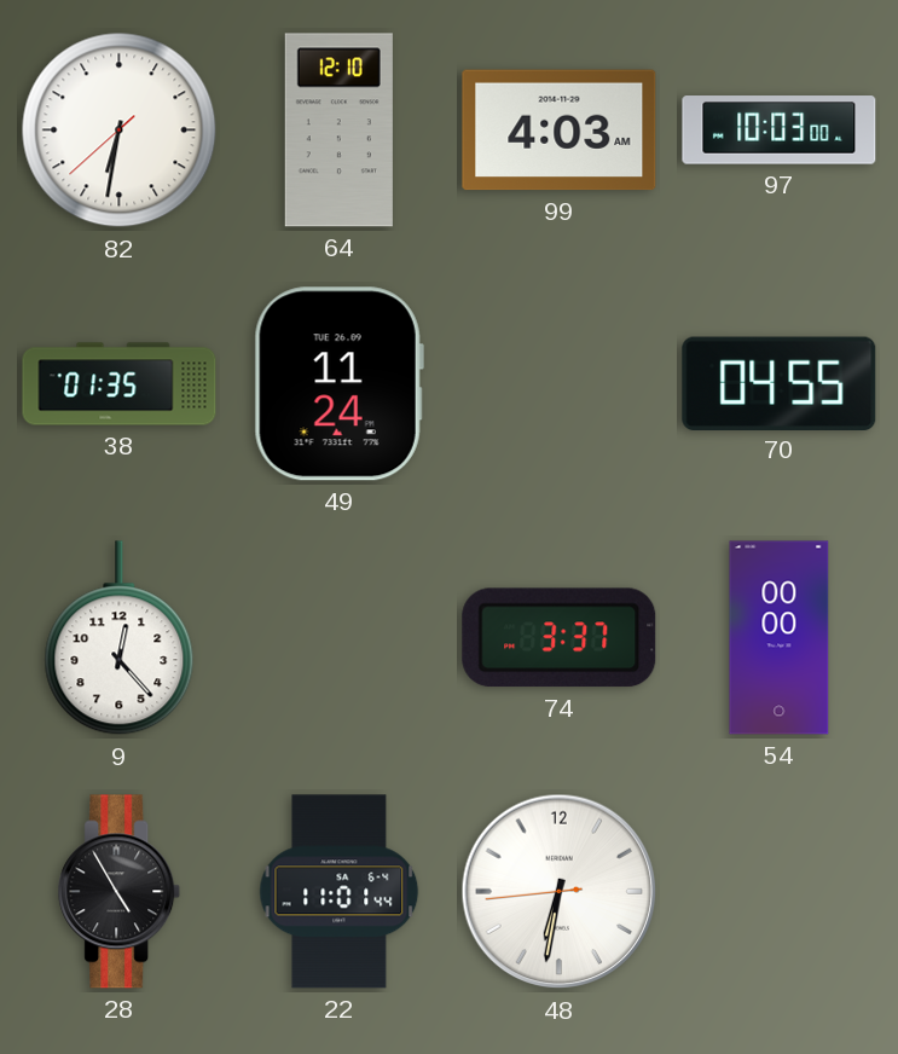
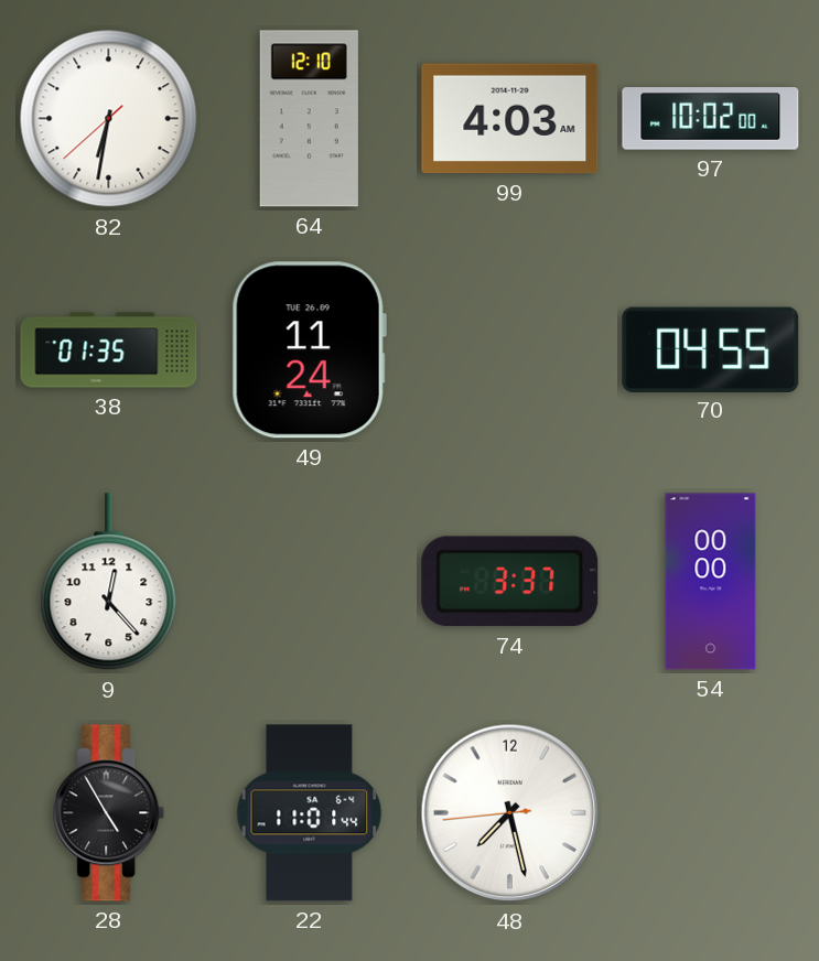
97: 10:03 -> 10:02 (711, 119)
48: 6:31 -> 7:27 (510, 813)
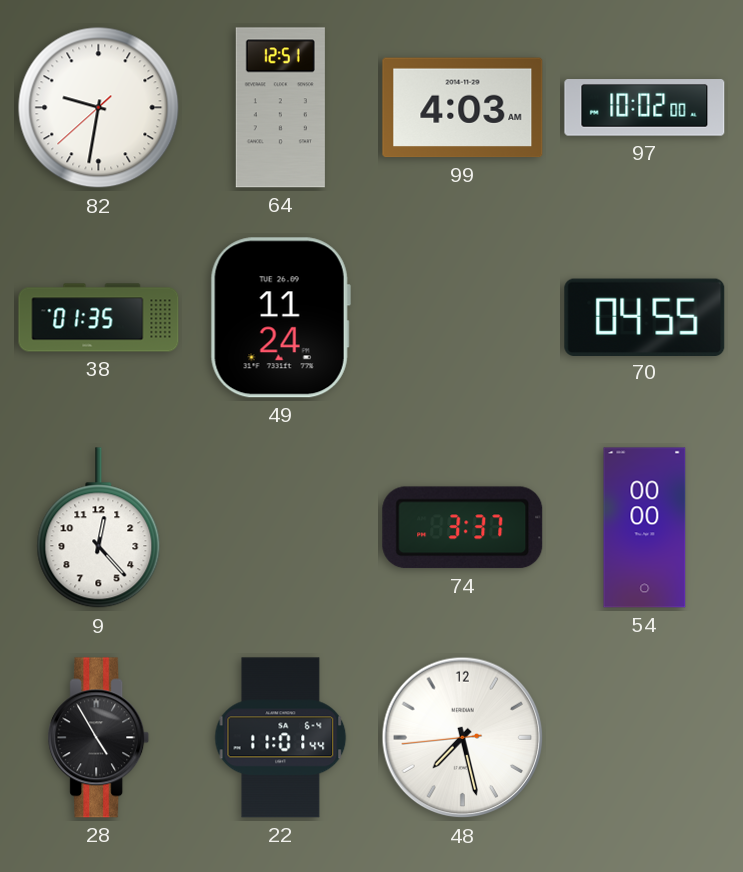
82: 6:31 -> 9:31 (99, 108)
64: 12:10 -> 12:51 (280, 108)
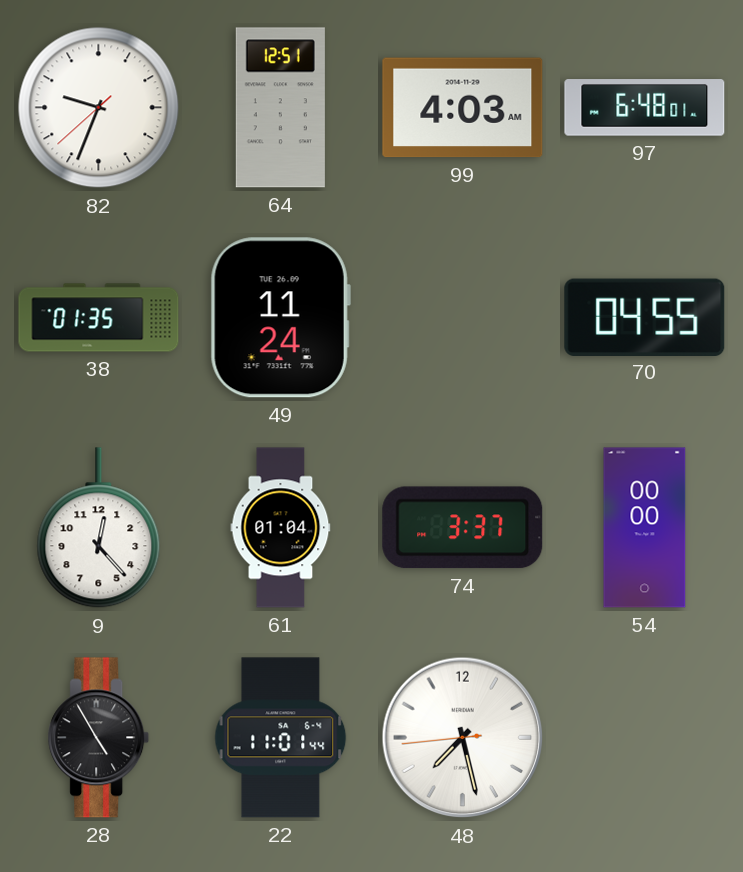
82: 9:31 -> 9:33 (99, 108)
97: 10:02 -> 6:48 (645, 108)
61: none -> 01:04 (281, 528)
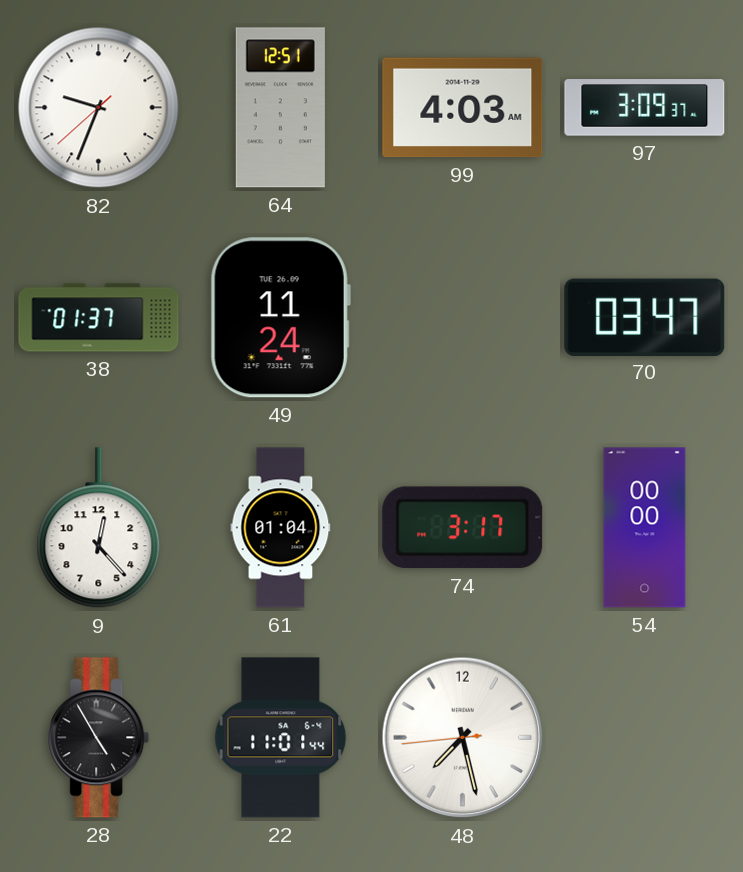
97: 6:48 -> 3:09 (645, 108)
38: 01:35 -> 01:37 (99, 318)
70: 04:55 -> 03:47 (645, 317)
74: 3:37 -> 3:17 (463, 528)
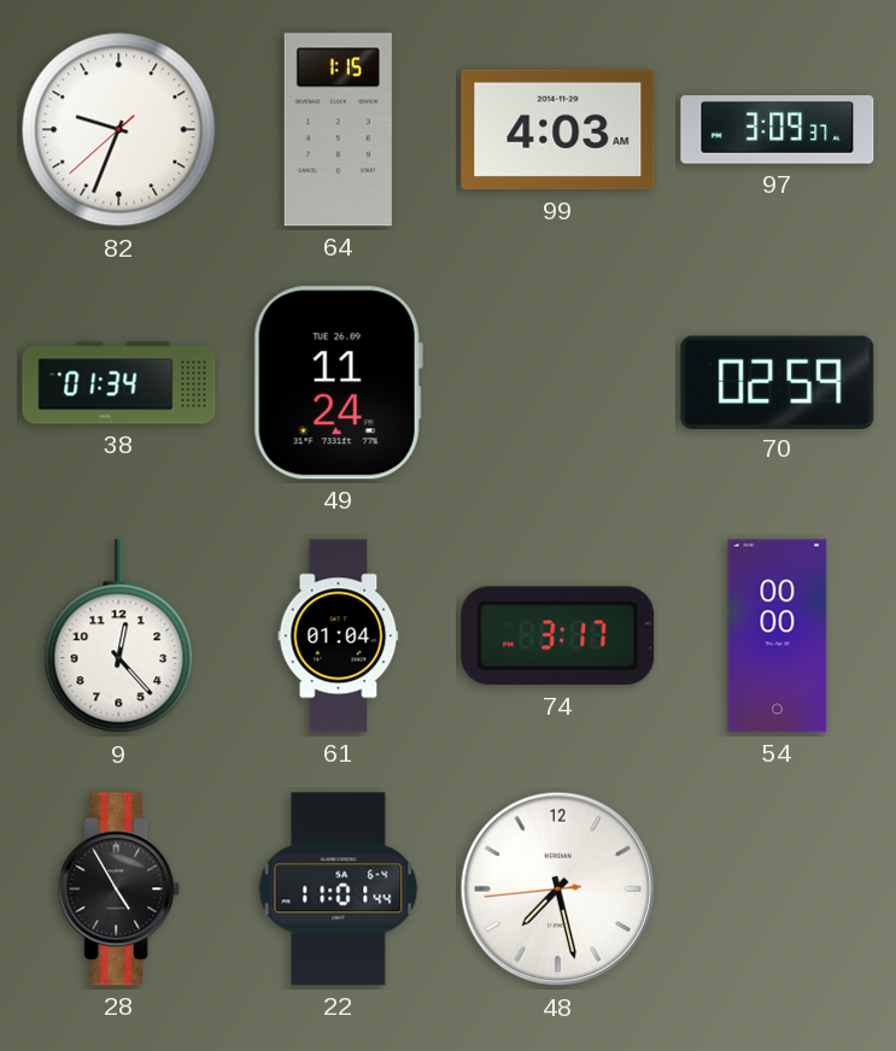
64: 12:51 -> 1:15 (338, 130)
38: 01:37 -> 01:34 (119, 383)
70: 03:47 -> 02:59 (778, 382)
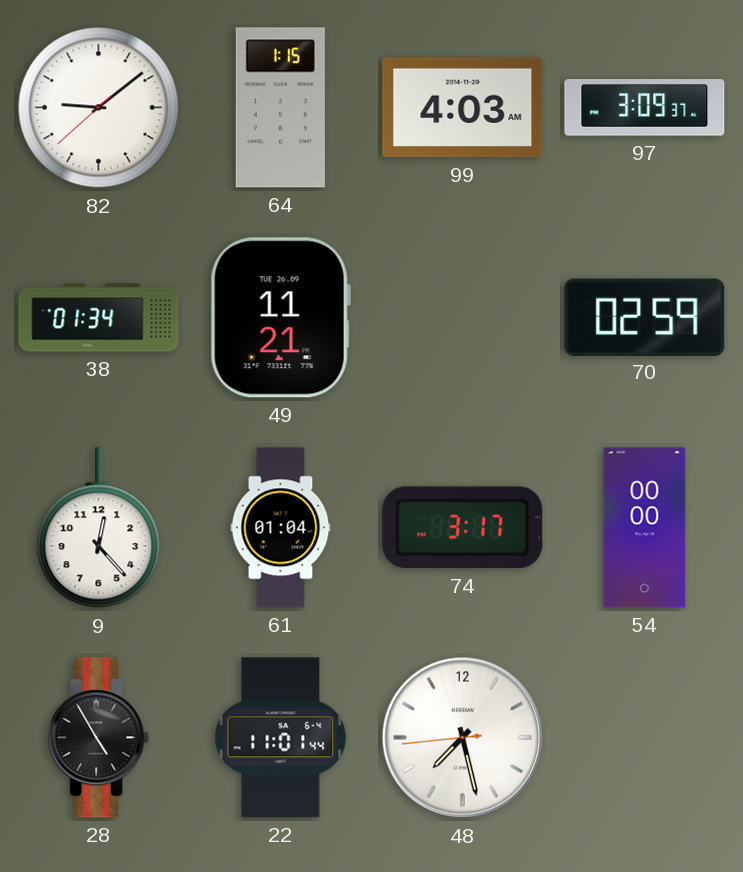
82: 9:33 -> 9:08 (99, 108)
49: 11:24 -> 11:21 (280, 318)
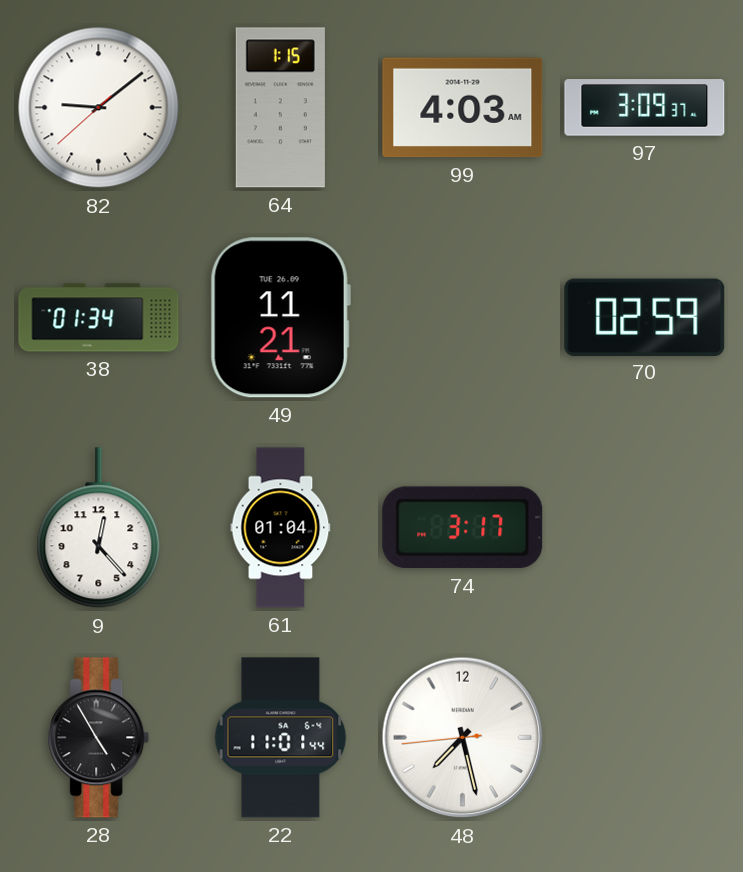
54: 00:00 -> none (645, 528)
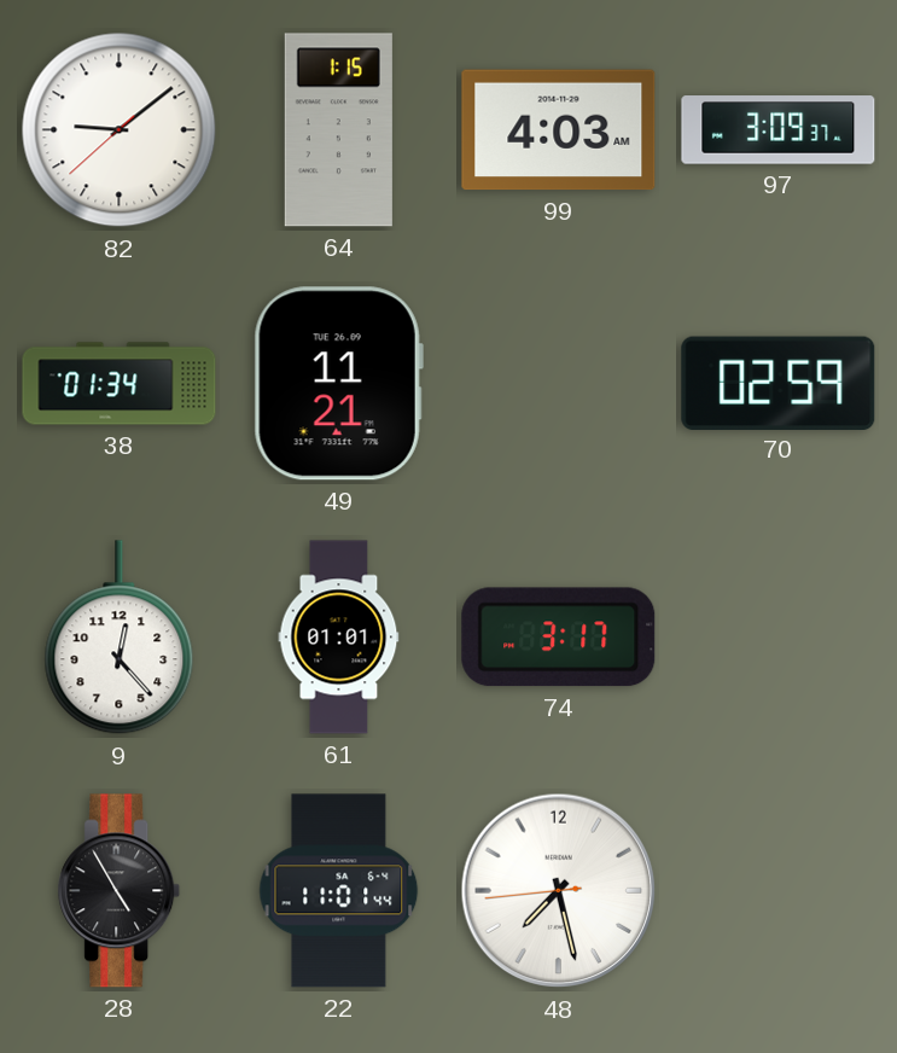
61: 01:04 -> 01:01 (339, 638)
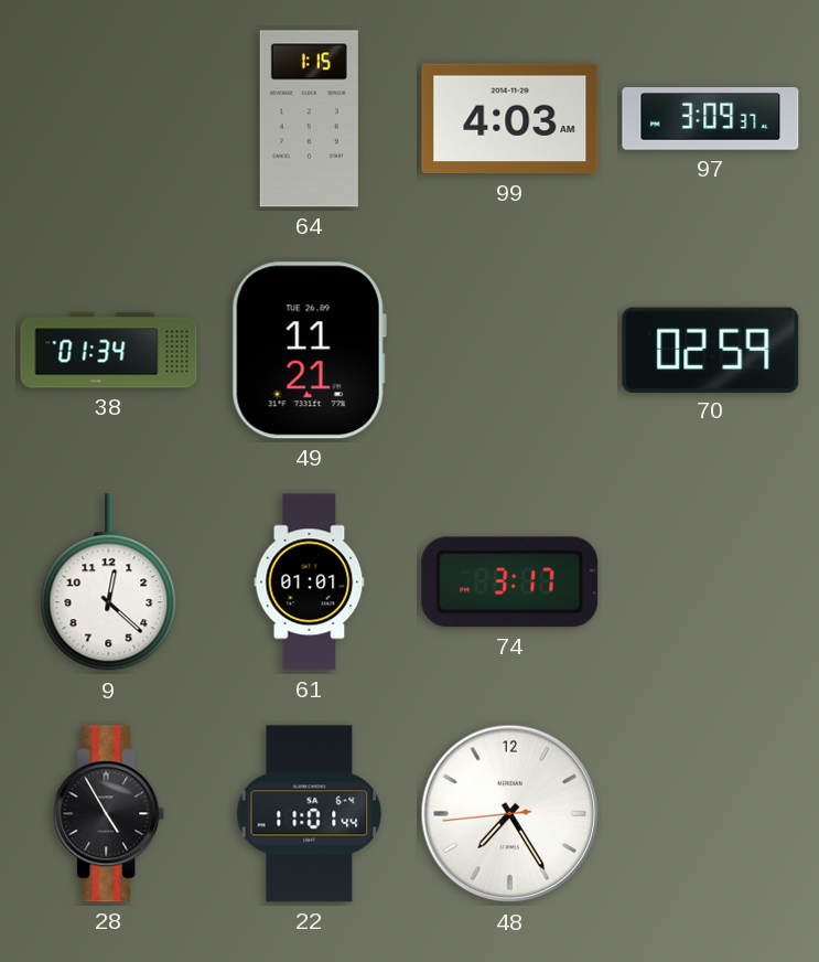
82: 9:08 -> none (120, 130)
9: 12:23 -> 12:22 (109, 582)
48: 7:27 -> 7:24 (510, 814)
